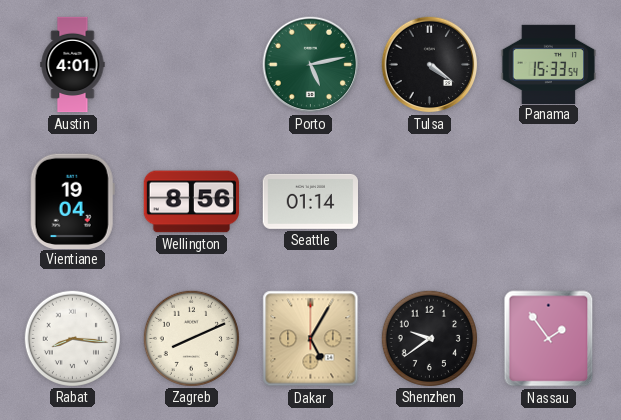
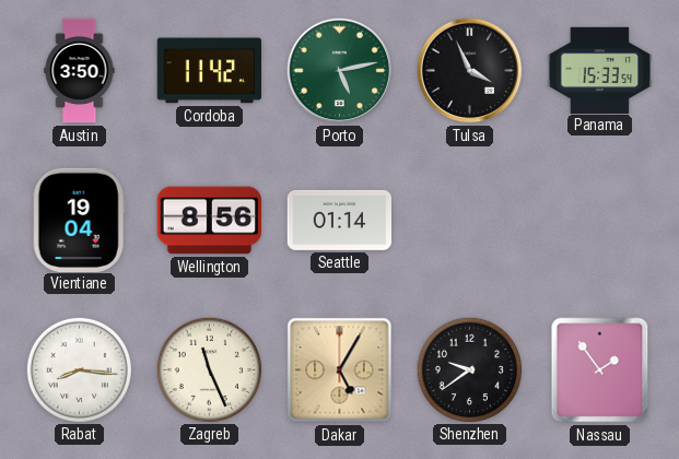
Austin: 4:01 -> 3:50 (80, 71)
Cordoba: none -> 11:42 (209, 71)
Tulsa: 4:21 -> 3:56 (470, 71)
Zagreb: 8:11 -> 11:26 (209, 369)
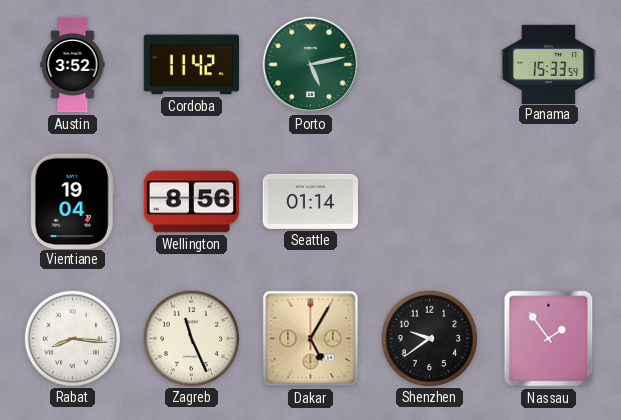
Austin: 3:50 -> 3:52 (73, 65)
Tulsa: 3:56 -> none (470, 71)
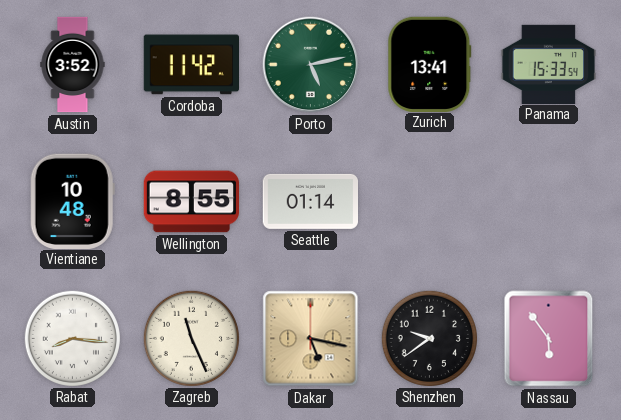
Zurich: none -> 13:41 (430, 64)
Vientiane: 19:04 -> 10:48 (72, 201)
Wellington: 8:56 -> 8:55 (192, 202)
Dakar: 5:05 -> 5:17 (311, 339)
Nassau: 1:54 -> 5:54 (549, 339)
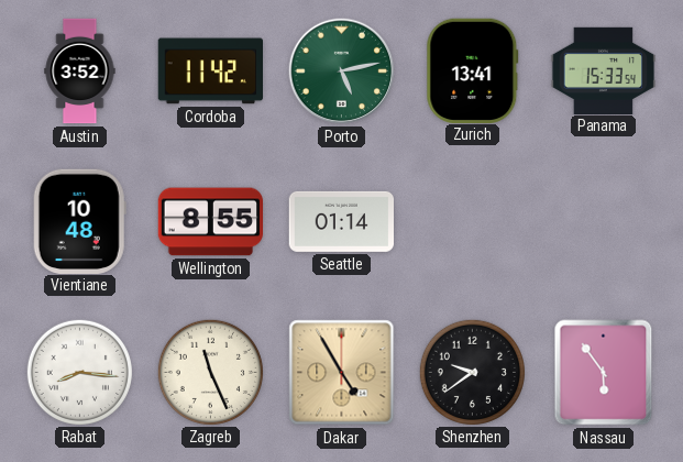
Dakar: 5:17 -> 4:55 (342, 373)
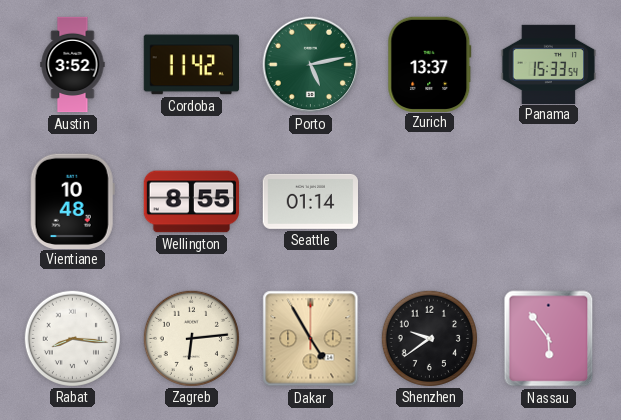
Zurich: 13:41 -> 13:37 (430, 64)
Zagreb: 11:26 -> 6:14 (191, 338)
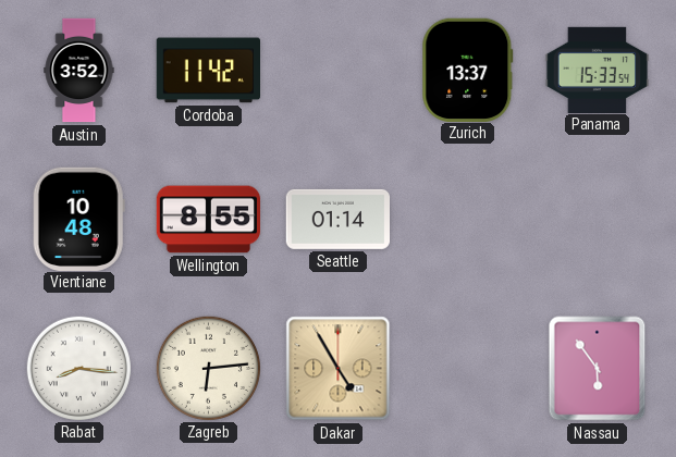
Porto: 5:13 -> none (311, 65)
Shenzhen: 9:39 -> none (429, 338)
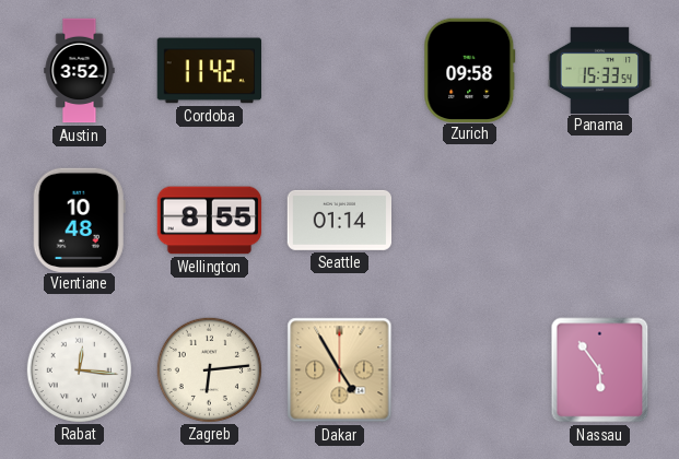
Zurich: 13:37 -> 09:58 (470, 70)
Rabat: 8:16 -> 12:16 (79, 369)
